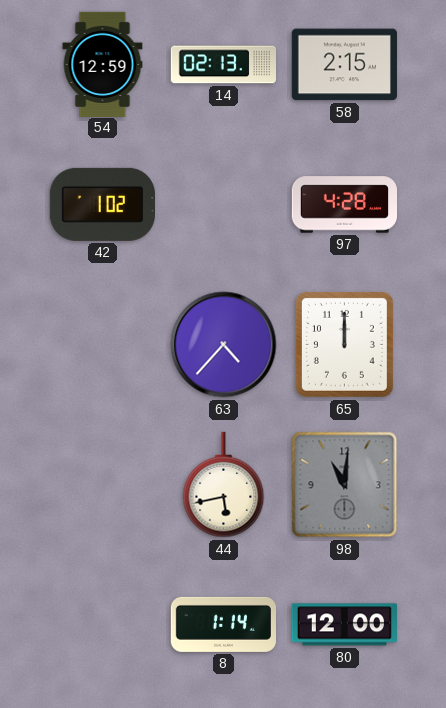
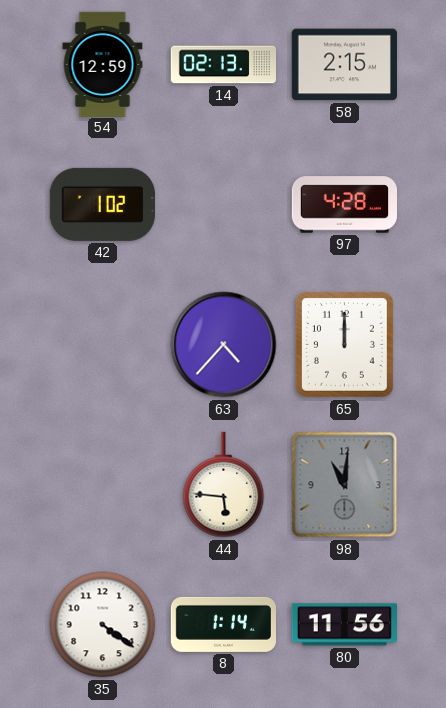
44: 5:43 -> 5:46 (224, 485)
35: none -> 4:21 (103, 625)
80: 12:00 -> 11:56 (344, 625)
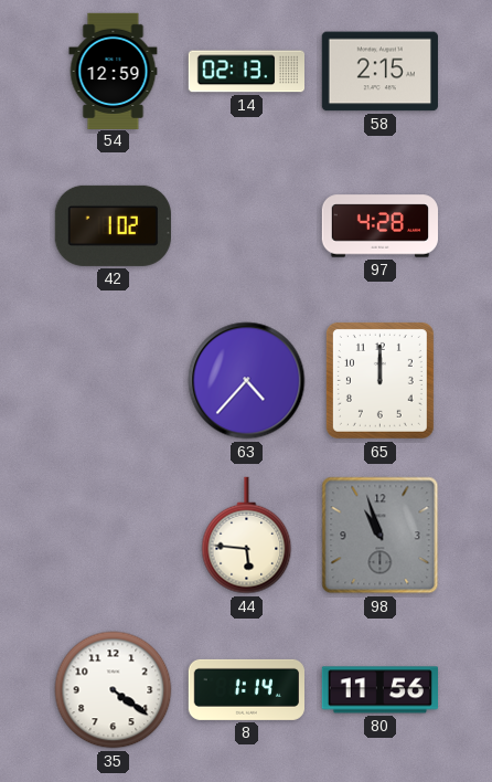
98: 11:01 -> 10:57 (381, 536)
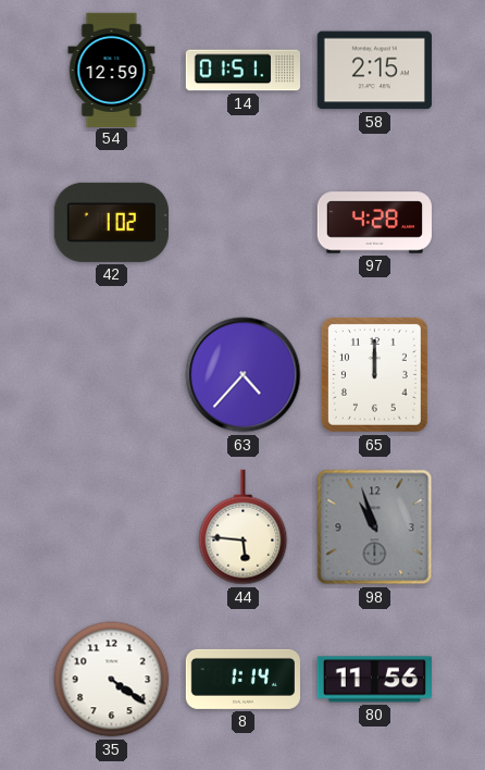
14: 02:13 -> 01:51 (242, 71)
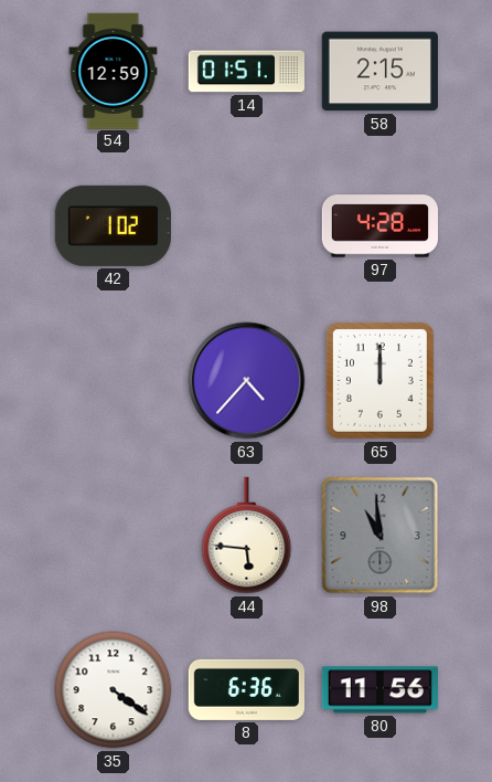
98: 10:57 -> 10:59 (381, 536)
8: 1:14 -> 6:36 (246, 689)
